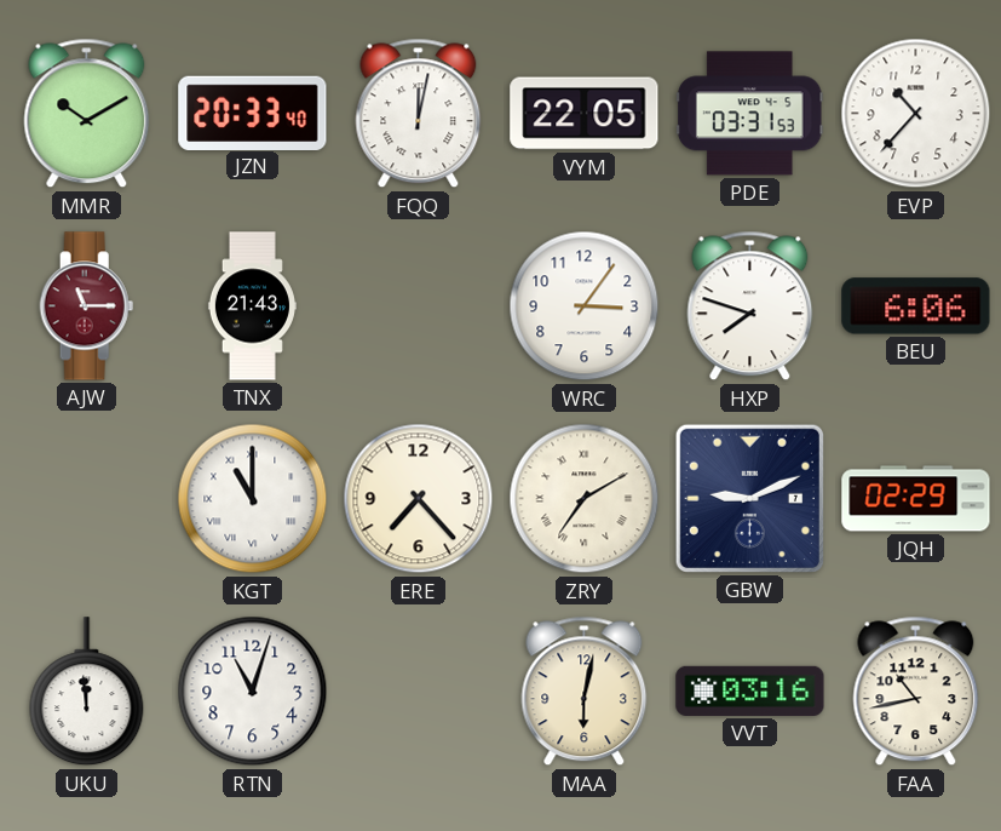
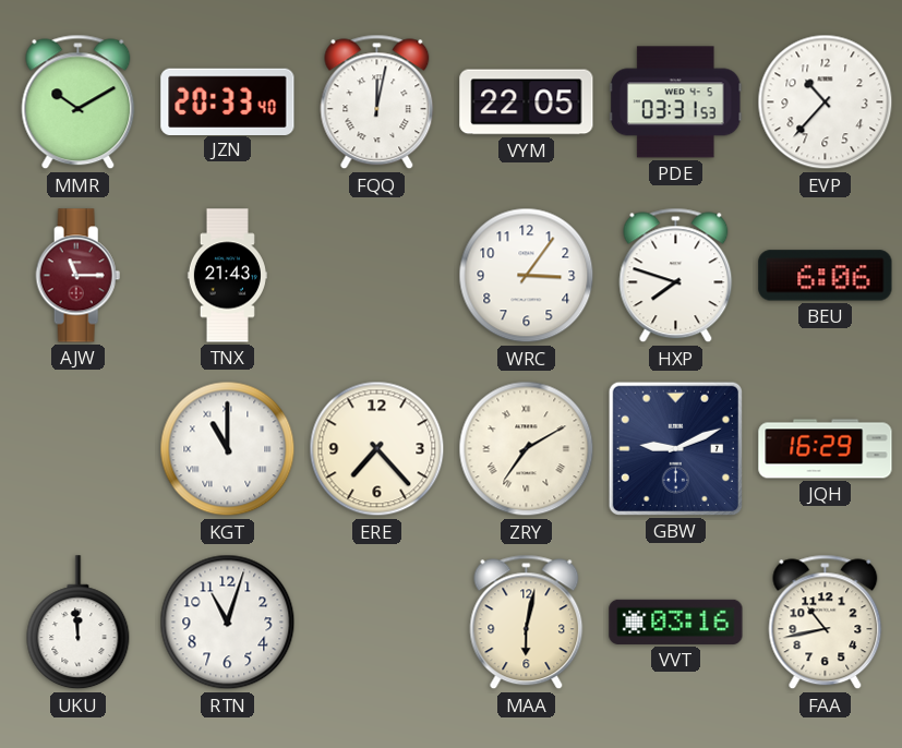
JQH: 02:29 -> 16:29 (826, 449)
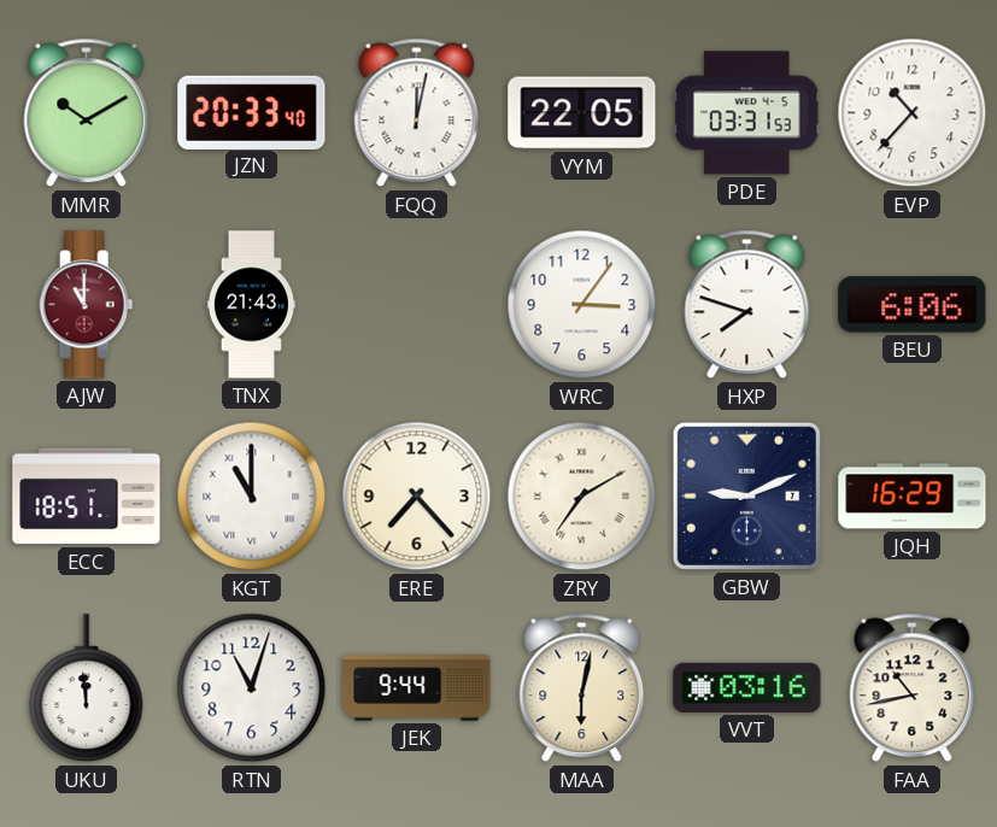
AJW: 11:15 -> 11:00 (87, 305)
ECC: none -> 18:51 (87, 497)
JEK: none -> 9:44 (417, 688)
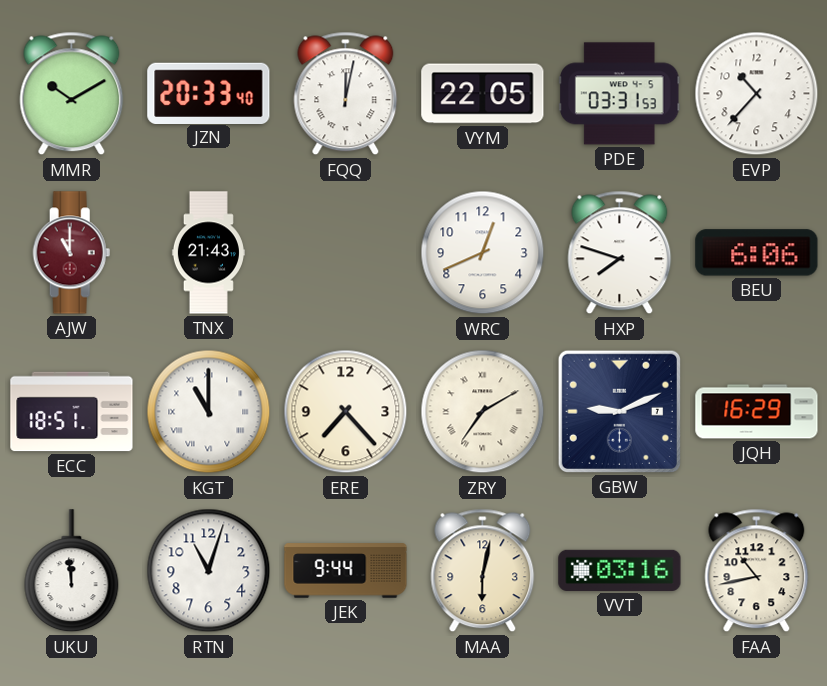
WRC: 3:06 -> 12:41 (483, 253)
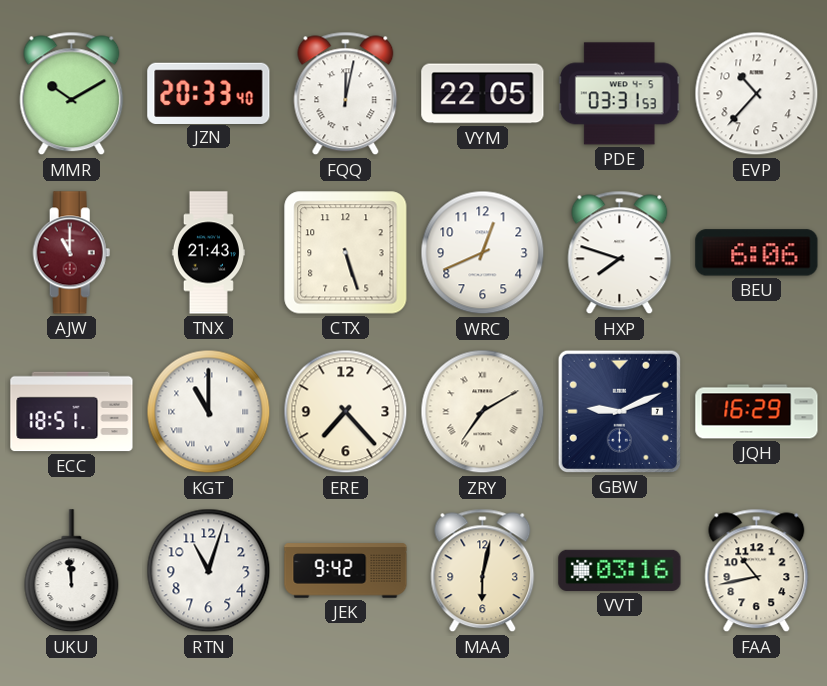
CTX: none -> 5:27 (346, 253)
JEK: 9:44 -> 9:42 (346, 571)
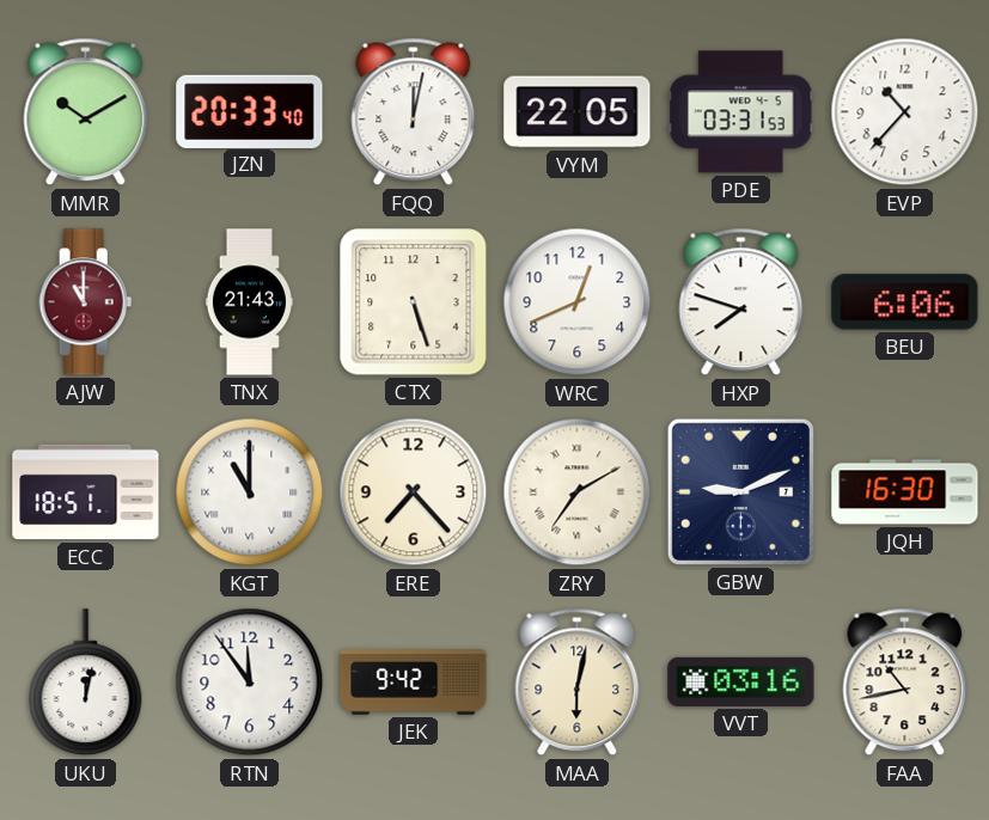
JQH: 16:29 -> 16:30 (905, 492)
UKU: 11:59 -> 12:02 (86, 683)
RTN: 11:03 -> 11:54 (250, 683)
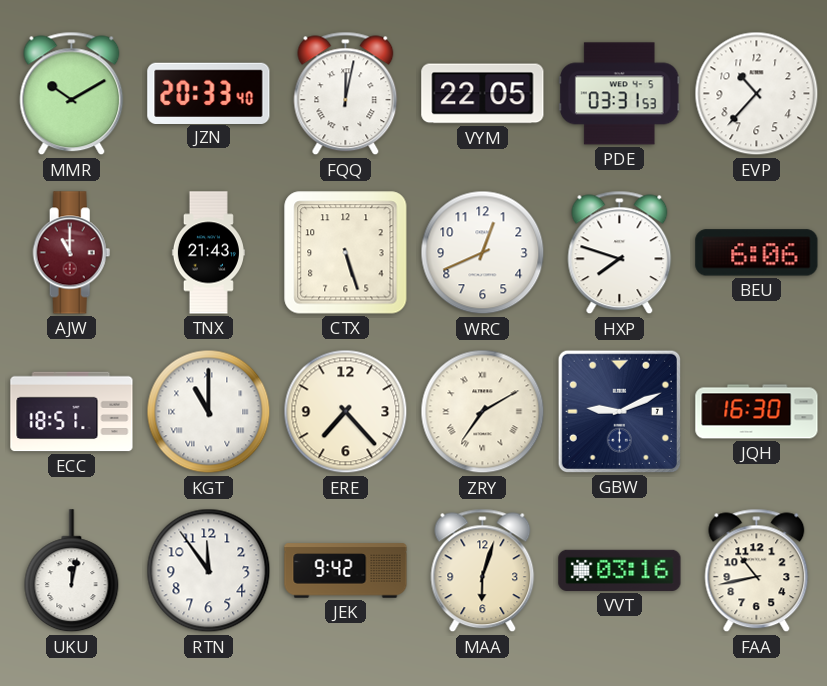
MAA: 6:02 -> 6:03 (483, 571)
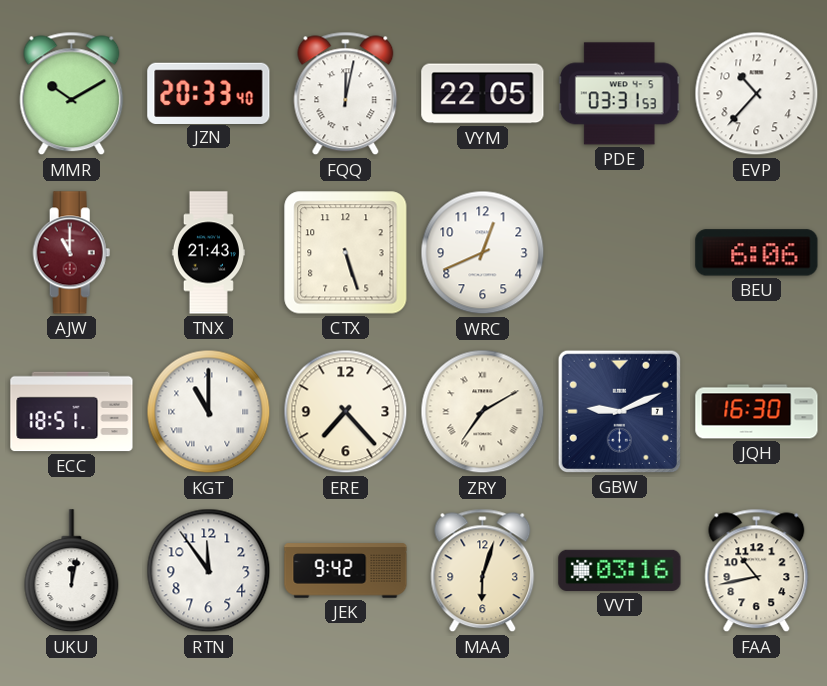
HXP: 7:48 -> none (620, 253)
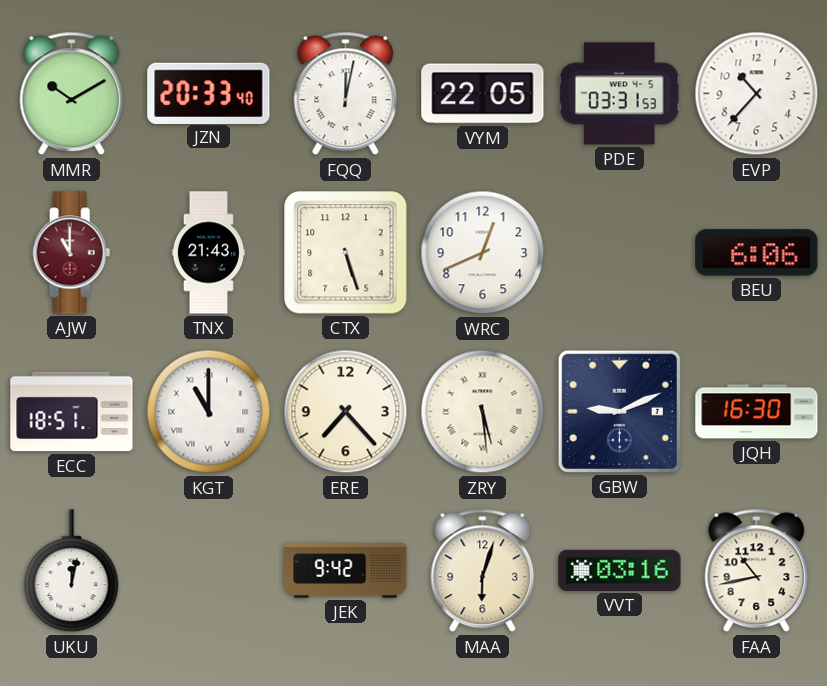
ZRY: 7:10 -> 5:29 (483, 412)
RTN: 11:54 -> none (209, 571)
